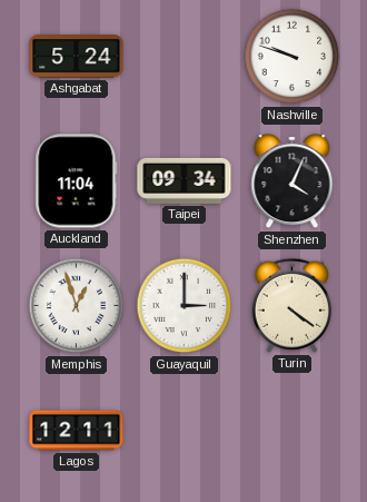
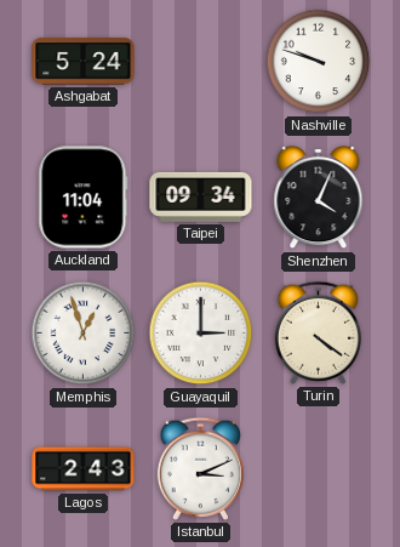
Lagos: 12:11 -> 2:43 (84, 469)
Istanbul: none -> 3:11 (200, 468)
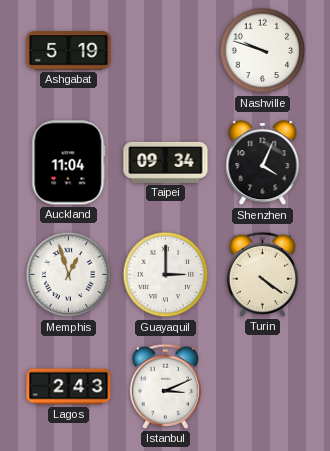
Ashgabat: 5:24 -> 5:19 (69, 51)
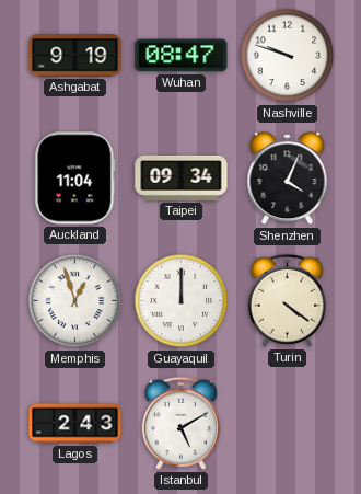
Ashgabat: 5:19 -> 9:19 (75, 56)
Wuhan: none -> 08:47 (182, 56)
Guayaquil: 3:00 -> 12:00 (182, 301)
Istanbul: 3:11 -> 5:10 (180, 423)
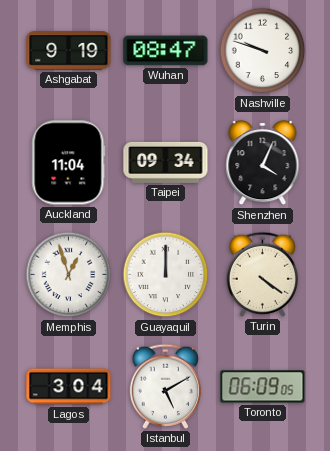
Lagos: 2:43 -> 3:04 (69, 387)
Toronto: none -> 06:09 (263, 387)
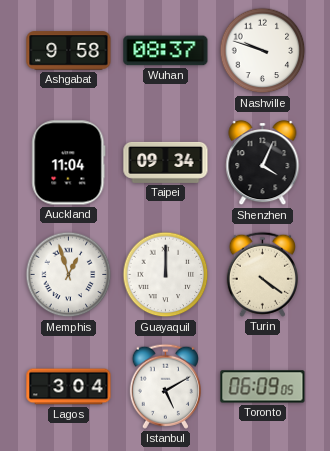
Ashgabat: 9:19 -> 9:58 (69, 51)
Wuhan: 08:47 -> 08:37 (166, 51)
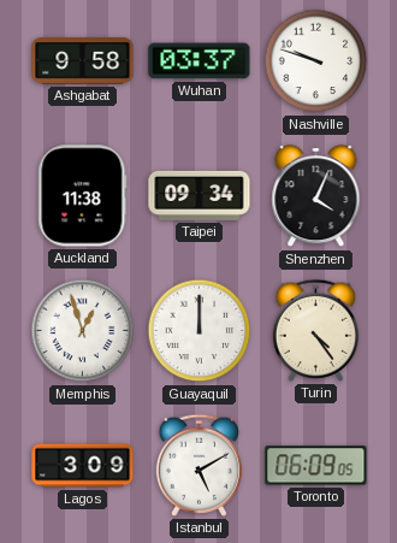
Wuhan: 08:37 -> 03:37 (200, 61)
Auckland: 11:04 -> 11:38 (83, 196)
Turin: 4:21 -> 4:24 (315, 330)
Lagos: 3:04 -> 3:09 (83, 466)
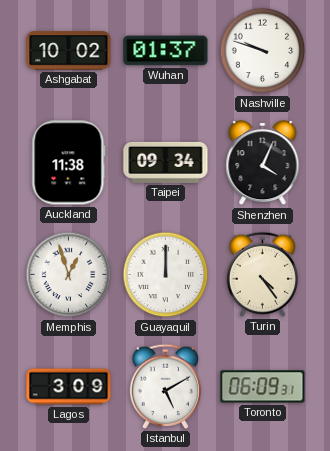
Ashgabat: 9:58 -> 10:02 (69, 51)
Wuhan: 03:37 -> 01:37 (166, 51)
Toronto: 06:09:05 -> 06:09:31 (263, 387)
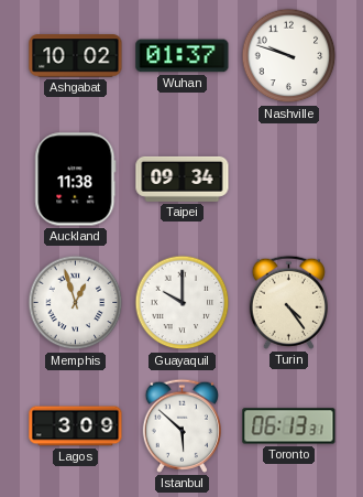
Shenzhen: 4:04 -> none (263, 163)
Guayaquil: 12:00 -> 10:00 (183, 303)
Istanbul: 5:10 -> 5:52 (182, 425)
Toronto: 06:09 -> 06:13 (289, 426)
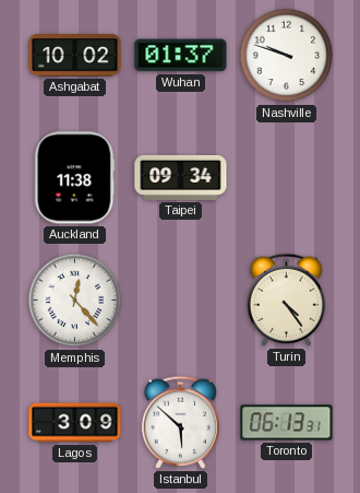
Memphis: 12:57 -> 12:23 (75, 301)
Guayaquil: 10:00 -> none (183, 303)
